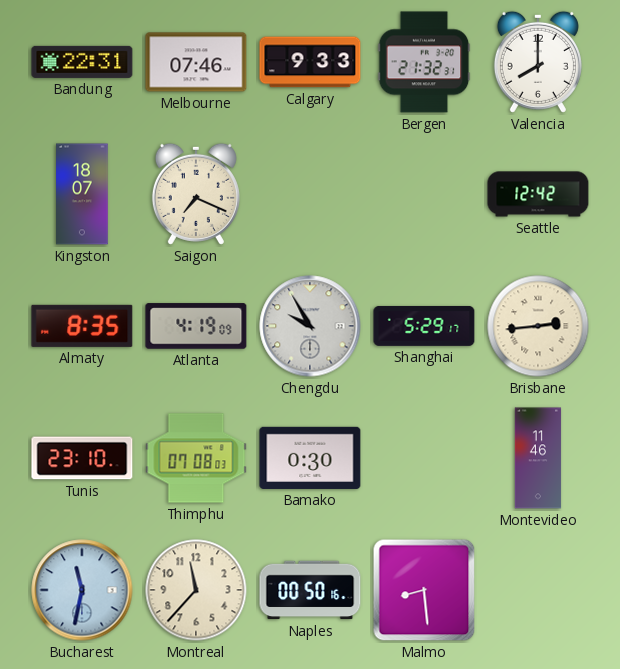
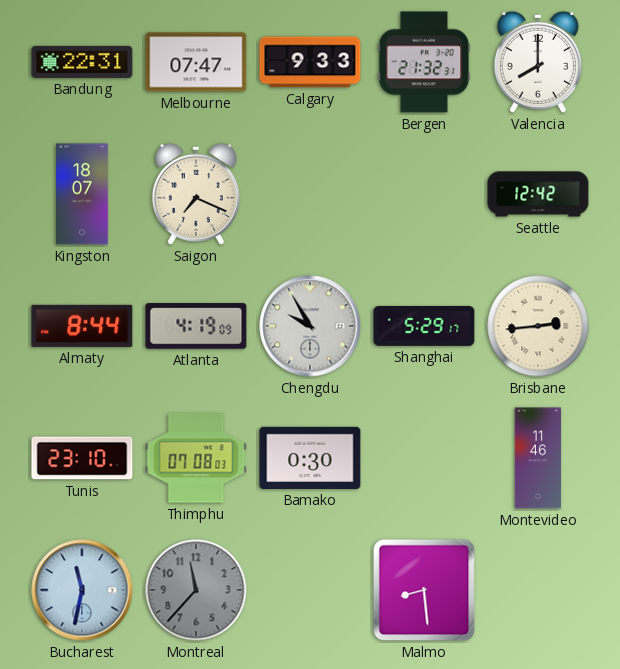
Melbourne: 07:46 -> 07:47 (196, 62)
Almaty: 8:35 -> 8:44 (82, 326)
Montreal dial: cream -> grey (196, 590)
Naples: 00:50 -> none (310, 590)
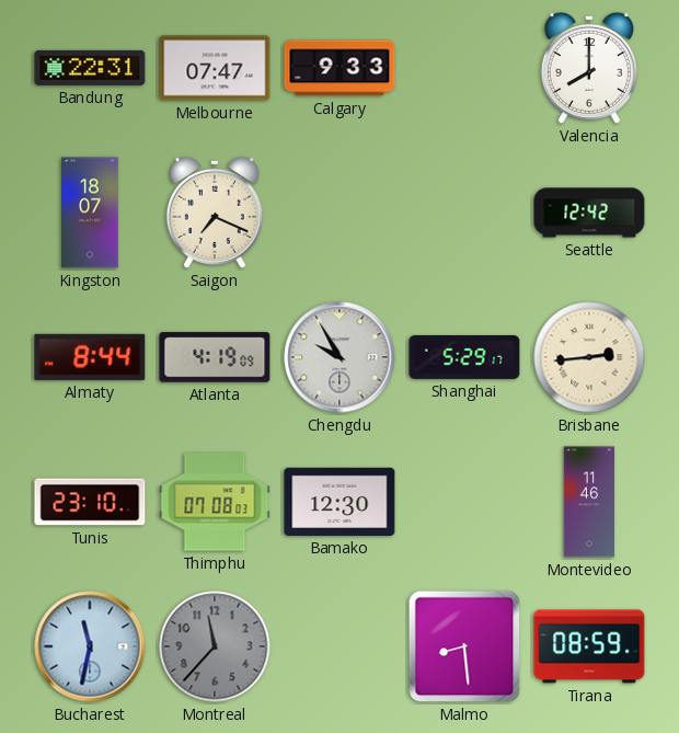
Bergen: 21:32 -> none (424, 62)
Bamako: 0:30 -> 12:30 (339, 502)
Tirana: none -> 08:59 (589, 646)
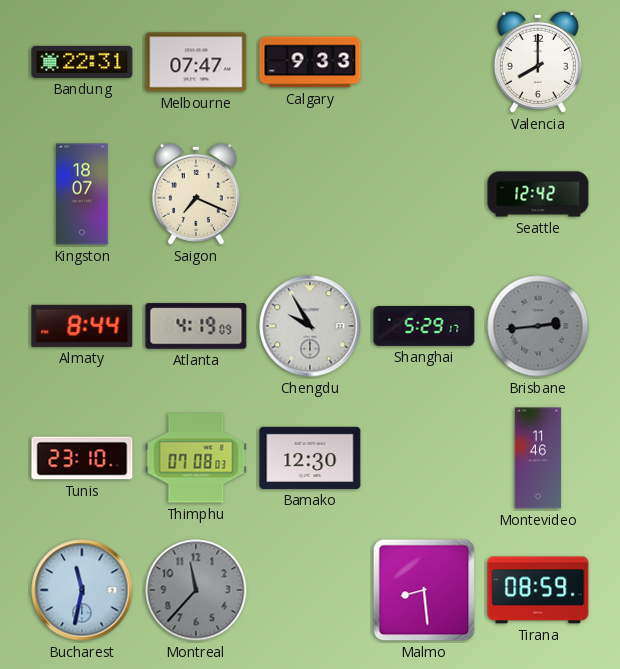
Brisbane dial: cream -> grey (538, 326)
